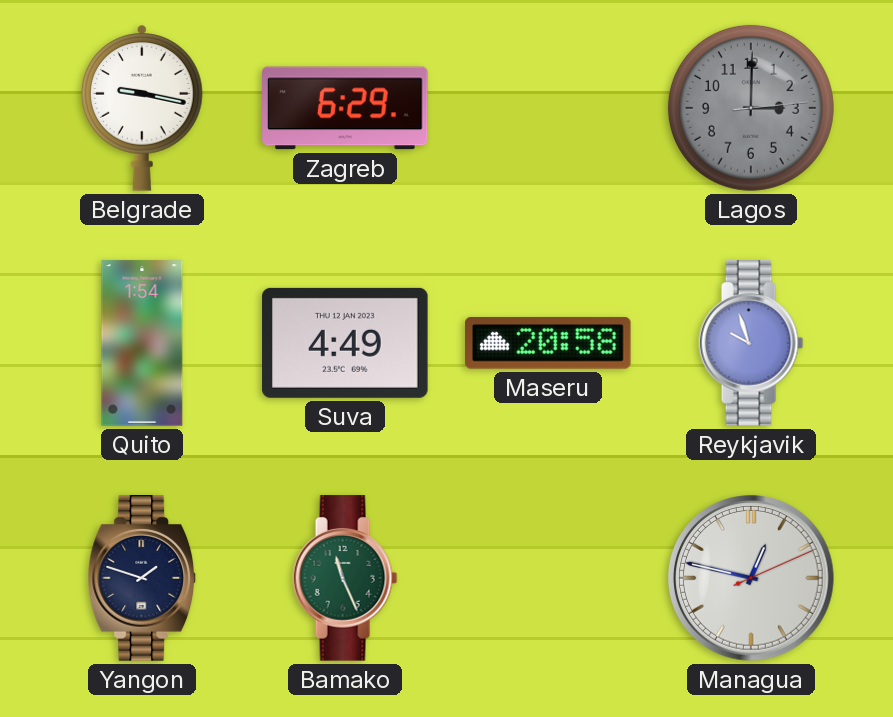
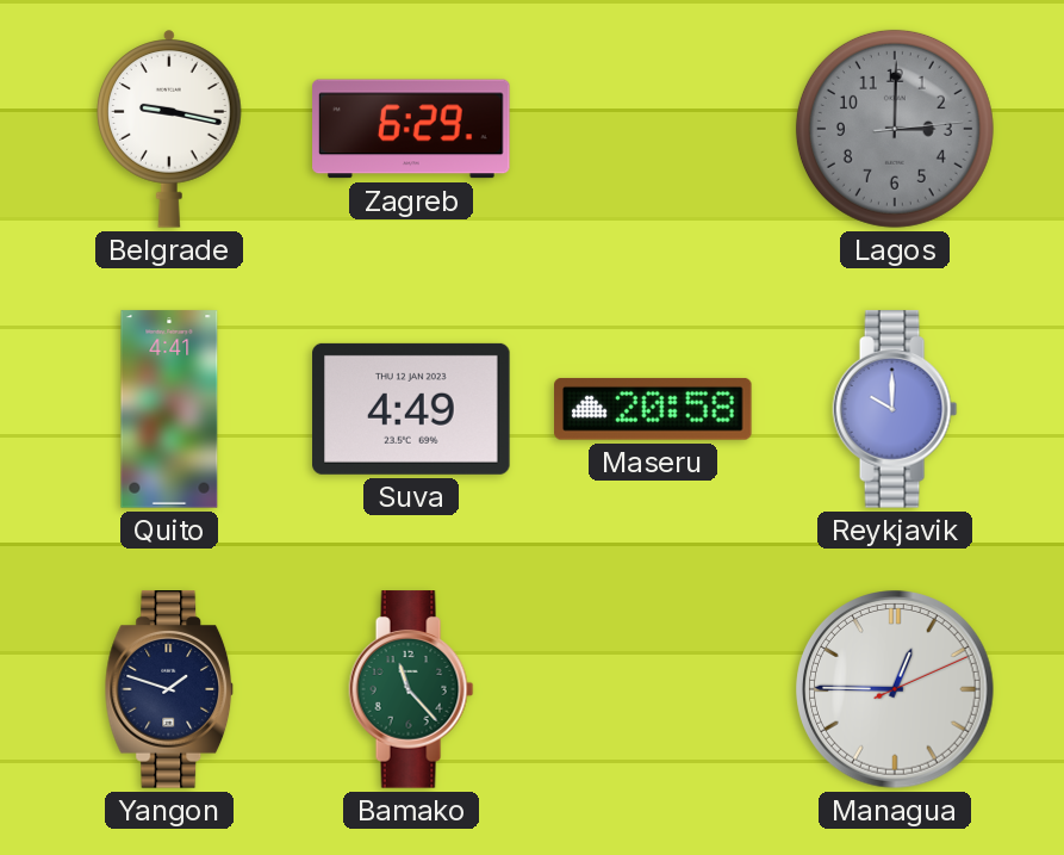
Quito: 1:54 -> 4:41 (169, 409)
Reykjavik: 9:57 -> 10:00 (895, 409)
Bamako: 11:26 -> 11:23 (411, 689)
Managua: 12:47 -> 12:45 (895, 689)
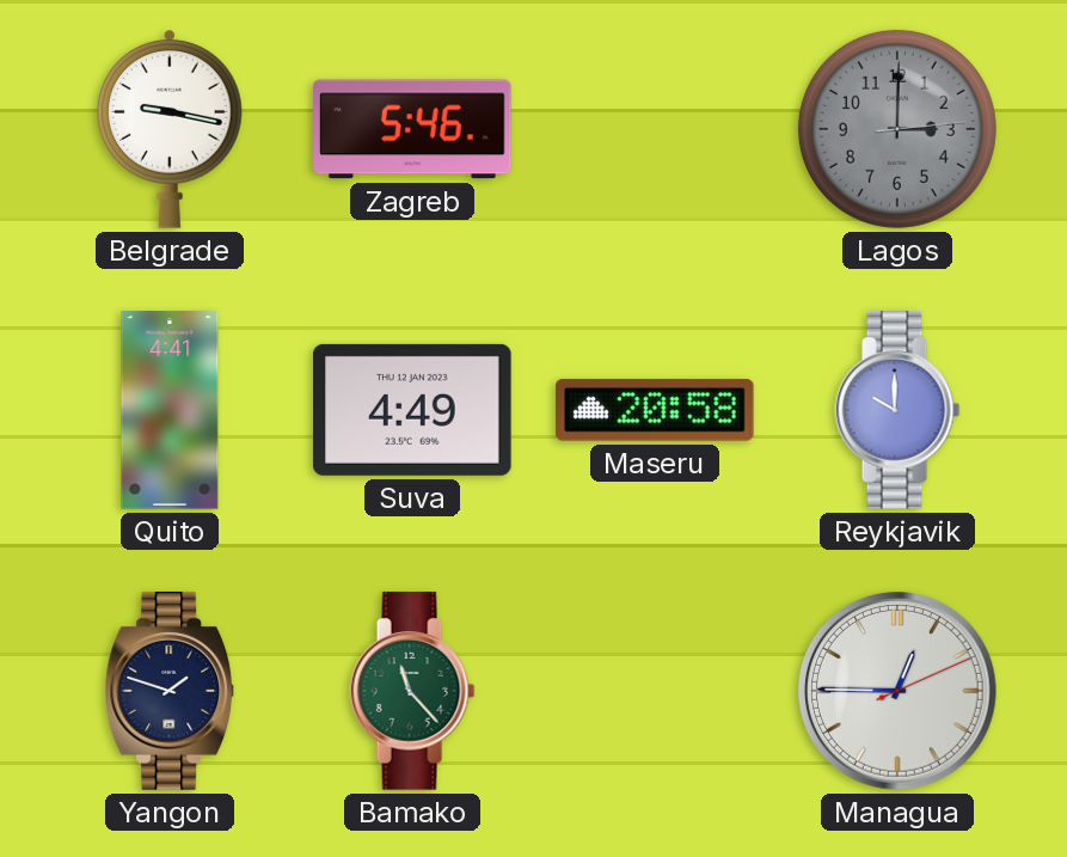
Zagreb: 6:29 -> 5:46 (412, 129)
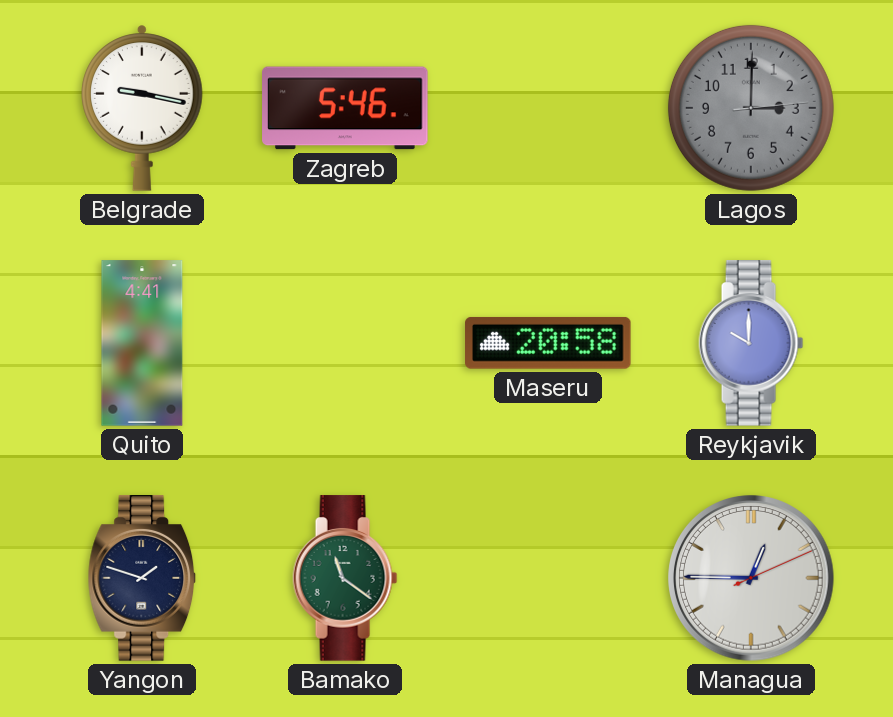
Suva: 4:49 -> none (412, 410)
Bamako: 11:23 -> 11:21 (345, 578)
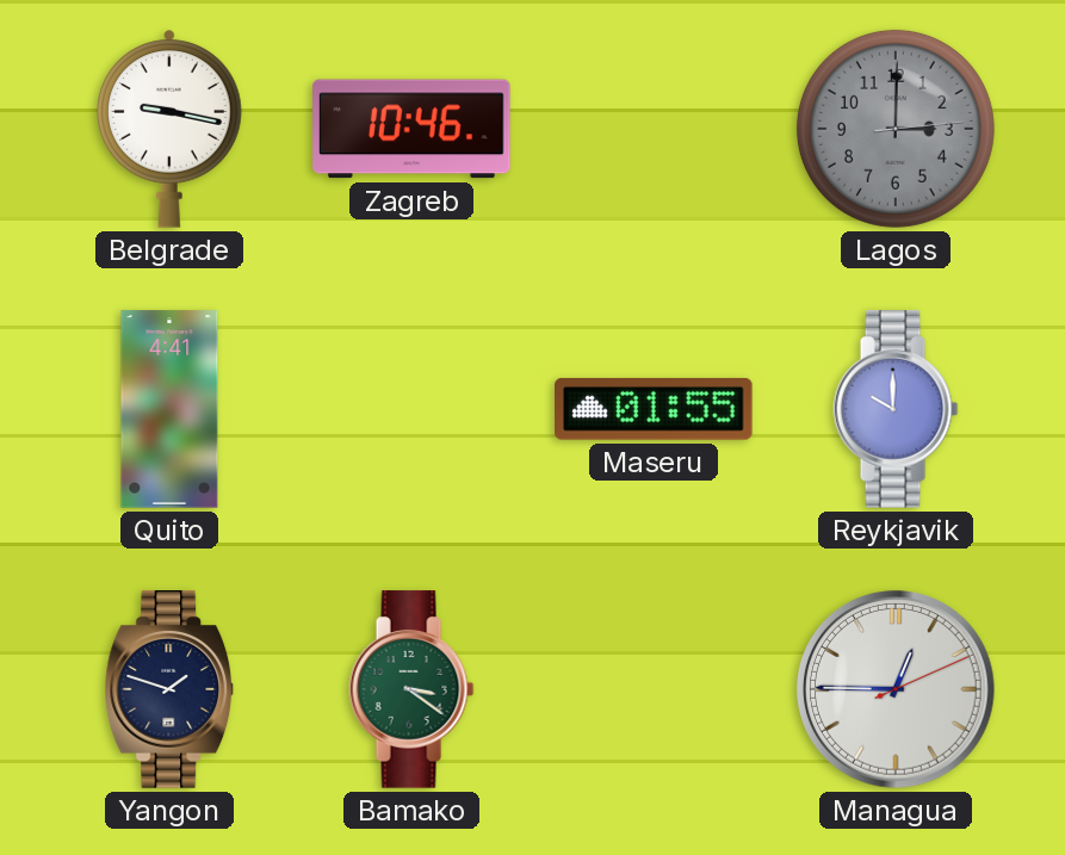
Zagreb: 5:46 -> 10:46 (411, 129)
Maseru: 20:58 -> 01:55 (654, 409)
Bamako: 11:21 -> 3:21 (411, 689)
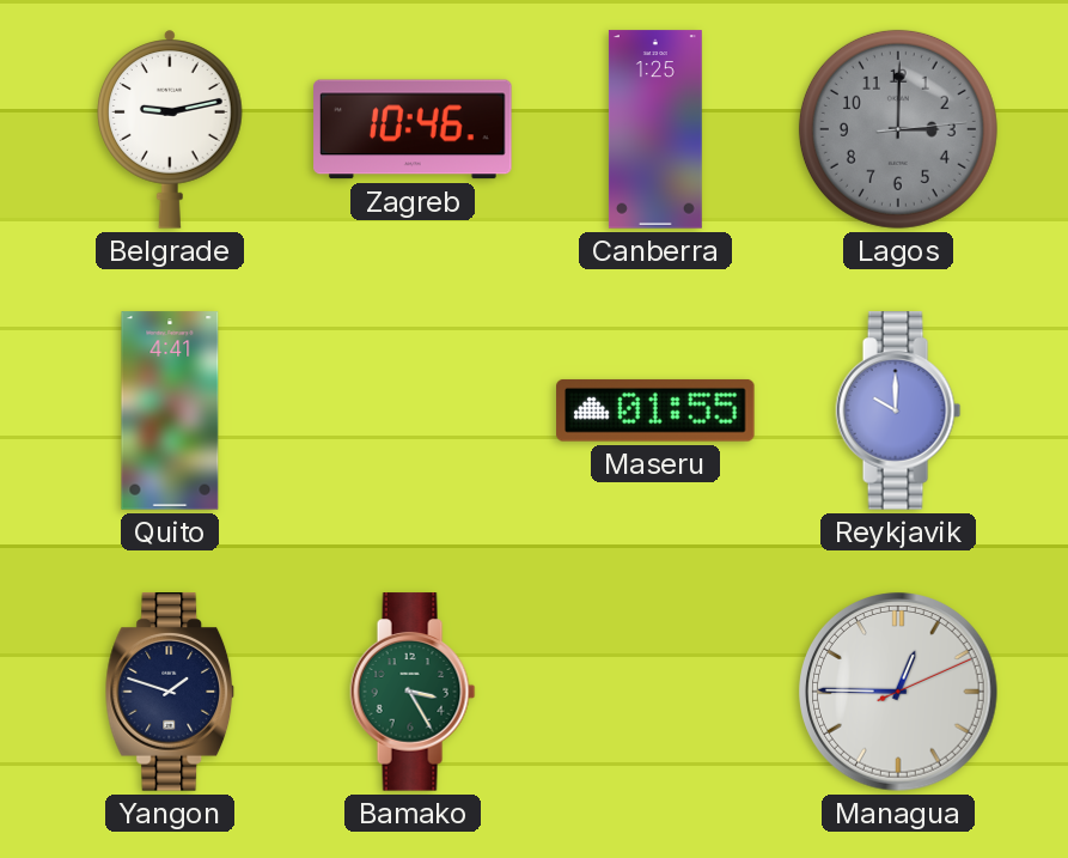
Belgrade: 9:17 -> 9:13 (170, 129)
Canberra: none -> 1:25 (655, 129)
Bamako: 3:21 -> 3:25 (413, 692)
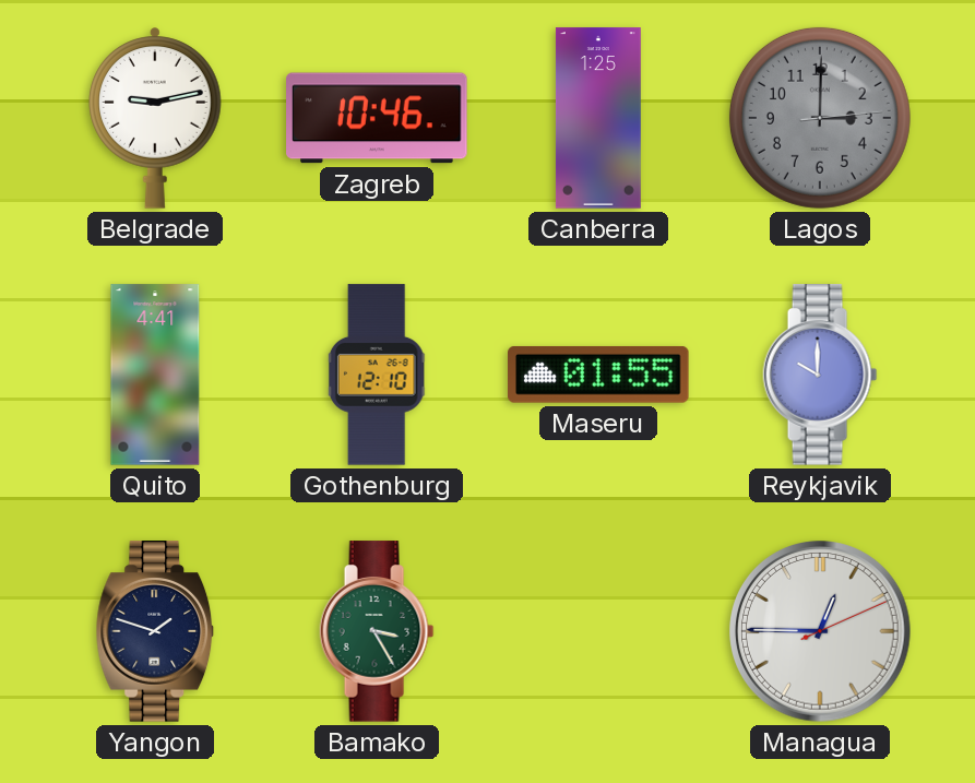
Gothenburg: none -> 12:10 (377, 375)
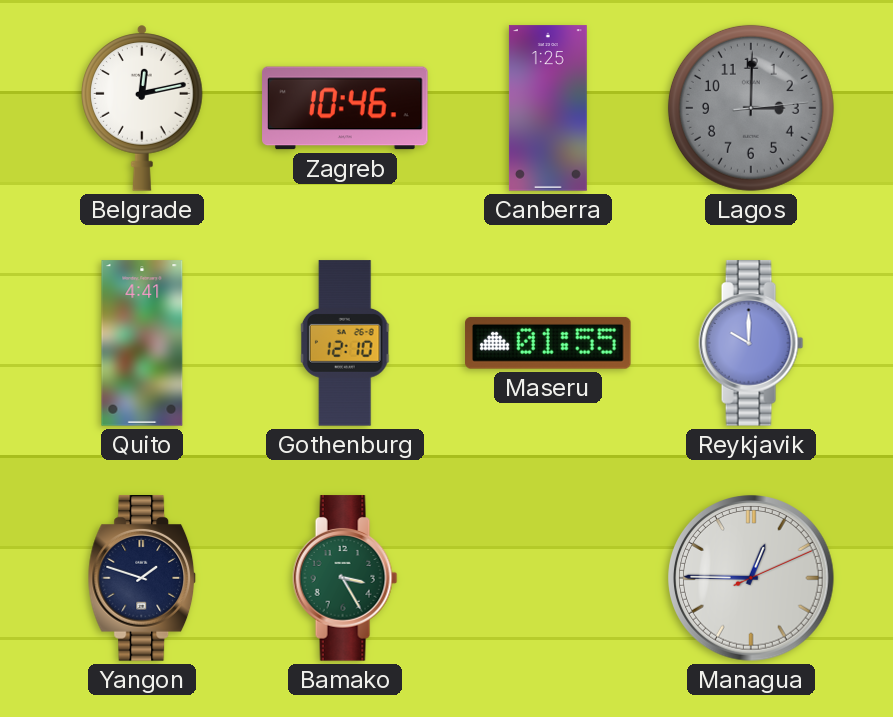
Belgrade: 9:13 -> 12:13 (142, 108)
